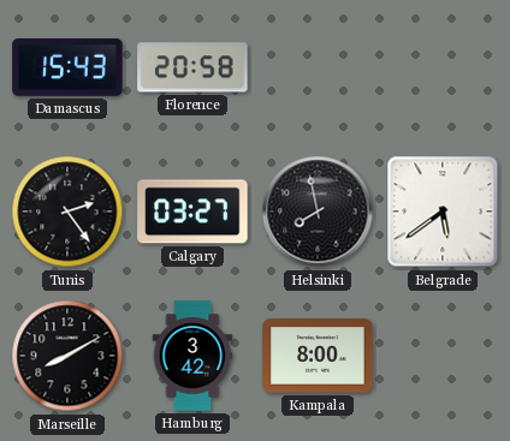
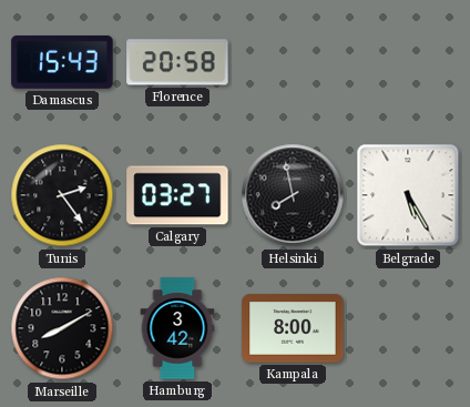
Belgrade: 5:39 -> 5:25 (408, 195)
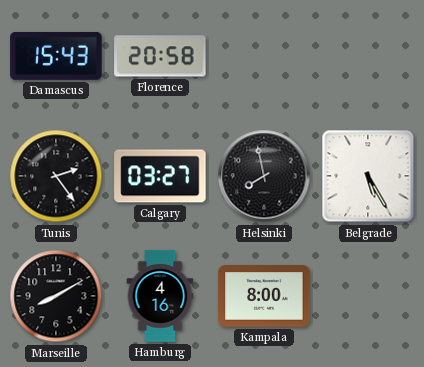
Hamburg: 3:42 -> 4:16 (160, 296)
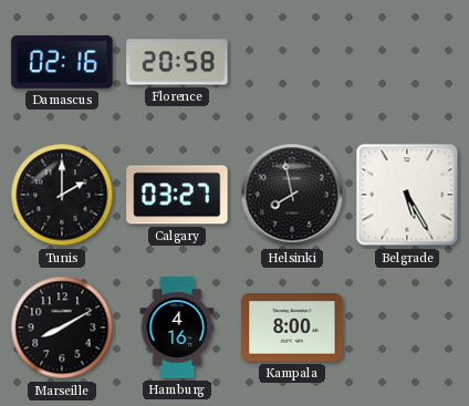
Damascus: 15:43 -> 02:16 (62, 62)
Tunis: 2:24 -> 2:00 (62, 195)
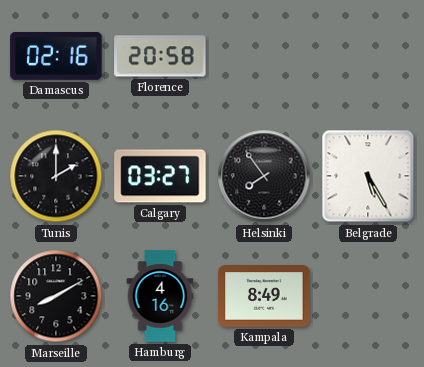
Helsinki: 7:58 -> 7:54 (264, 176)
Kampala: 8:00 -> 8:49 (264, 296)
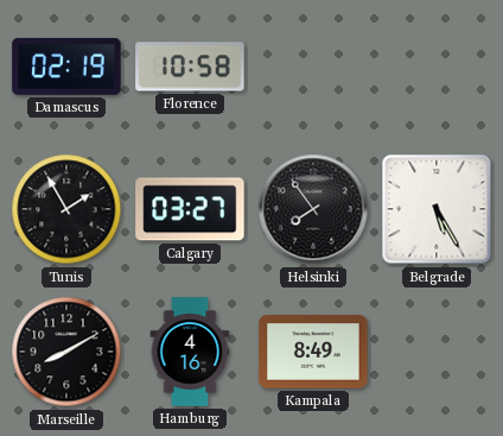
Damascus: 02:16 -> 02:19 (66, 67)
Florence: 20:58 -> 10:58 (190, 67)
Tunis: 2:00 -> 1:55 (66, 209)
